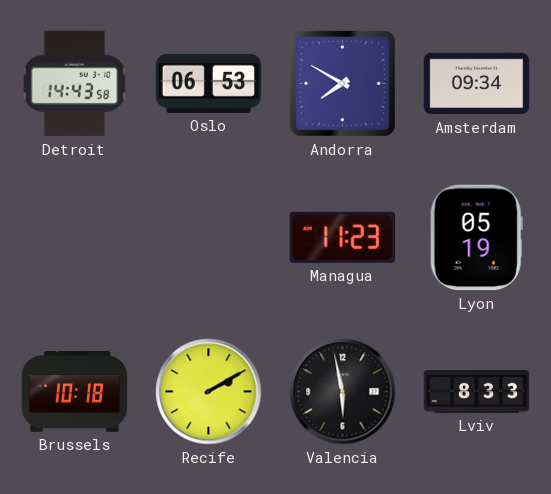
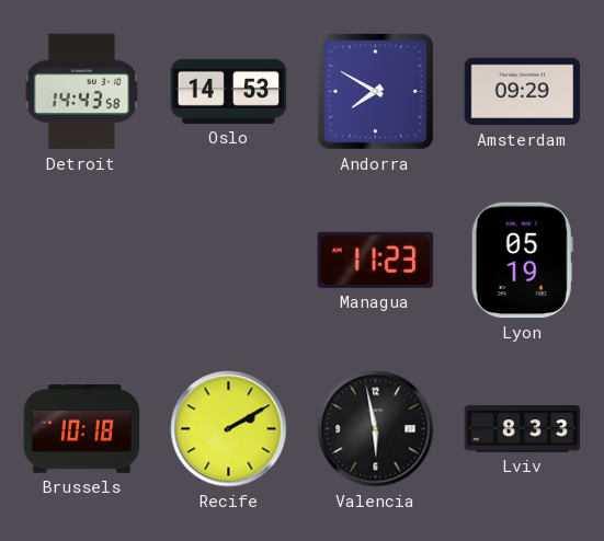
Oslo: 06:53 -> 14:53 (229, 91)
Amsterdam: 09:34 -> 09:29 (523, 92)
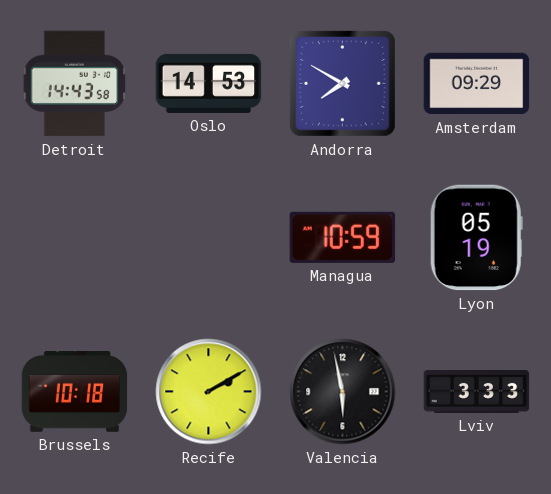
Managua: 11:23 -> 10:59 (343, 237)
Lviv: 8:33 -> 3:33 (477, 392)
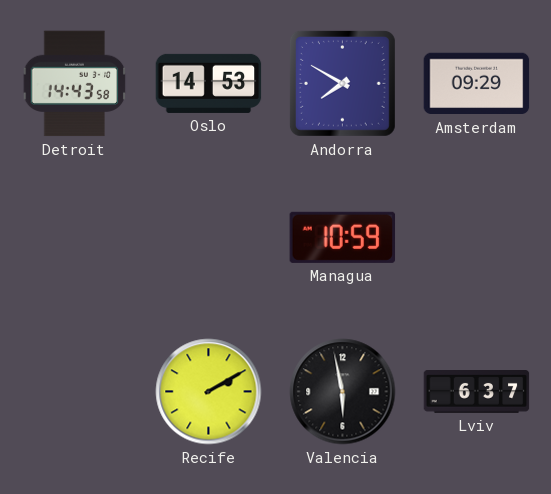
Lyon: 05:19 -> none (476, 238)
Brussels: 10:18 -> none (75, 392)
Lviv: 3:33 -> 6:37 (477, 392)
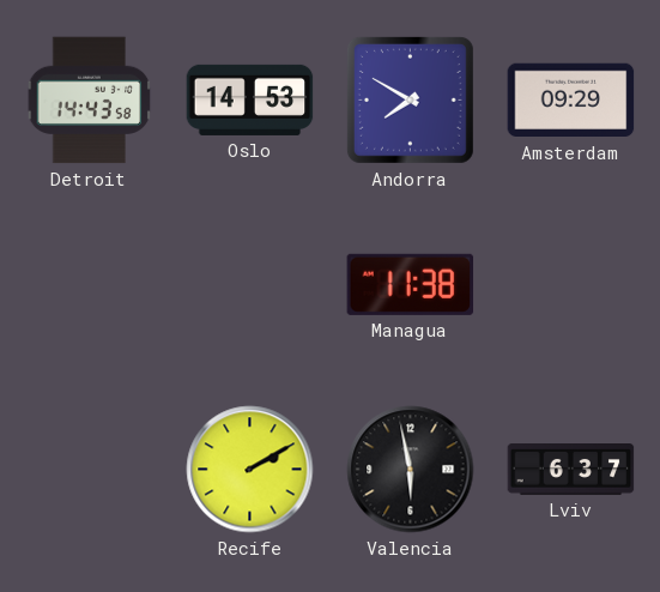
Managua: 10:59 -> 11:38 (411, 284)
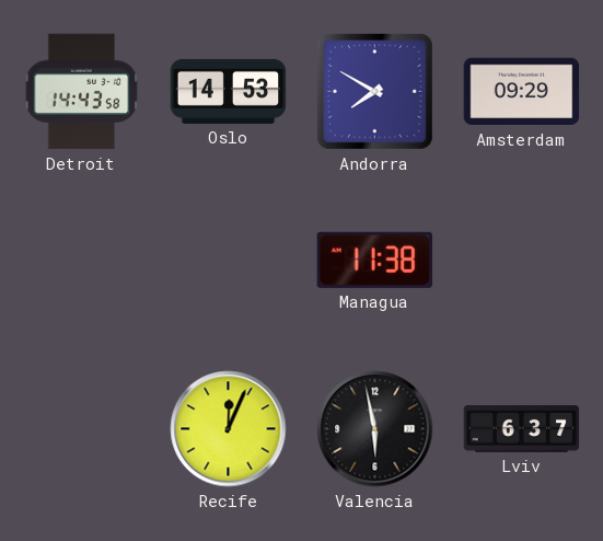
Recife: 2:10 -> 12:04 (229, 429)
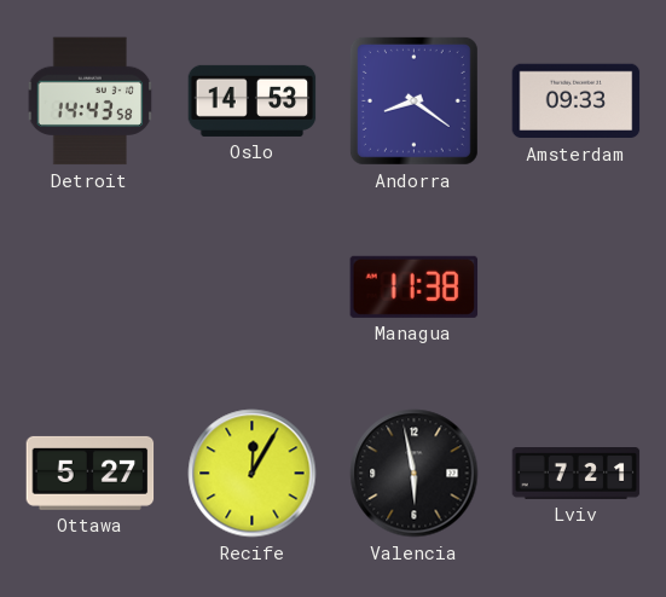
Andorra: 7:50 -> 8:21 (413, 100)
Amsterdam: 09:29 -> 09:33 (577, 102)
Ottawa: none -> 5:27 (91, 473)
Recife: 12:04 -> 12:05 (253, 474)
Lviv: 6:37 -> 7:21 (577, 474)
